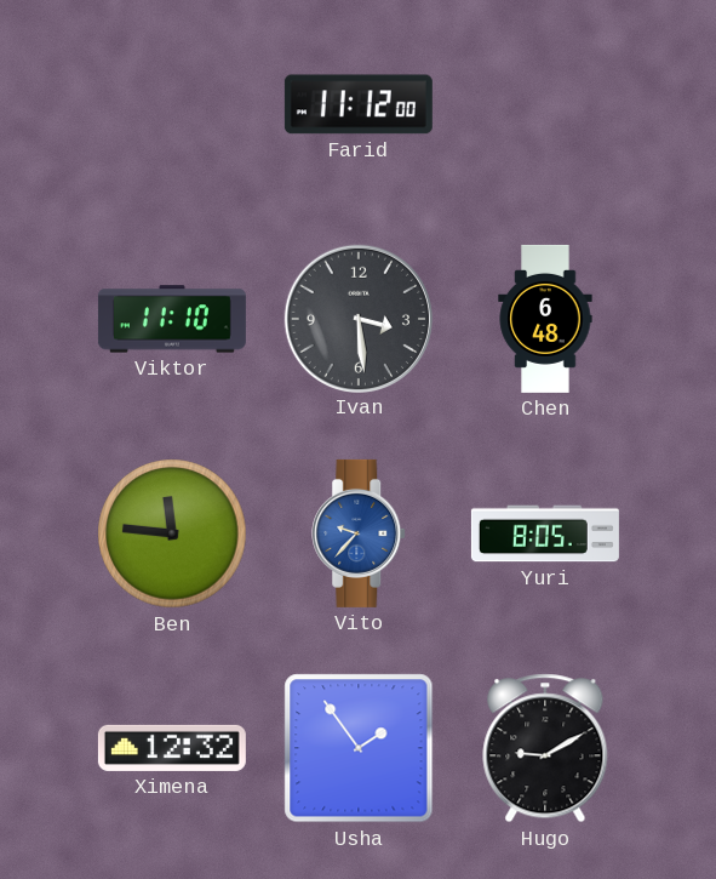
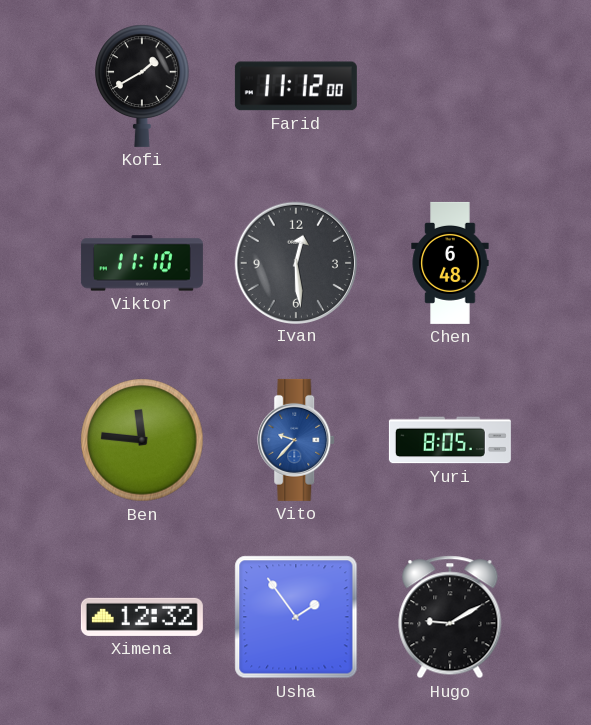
Kofi: none -> 1:40 (142, 86)
Ivan: 3:29 -> 12:29 (295, 262)
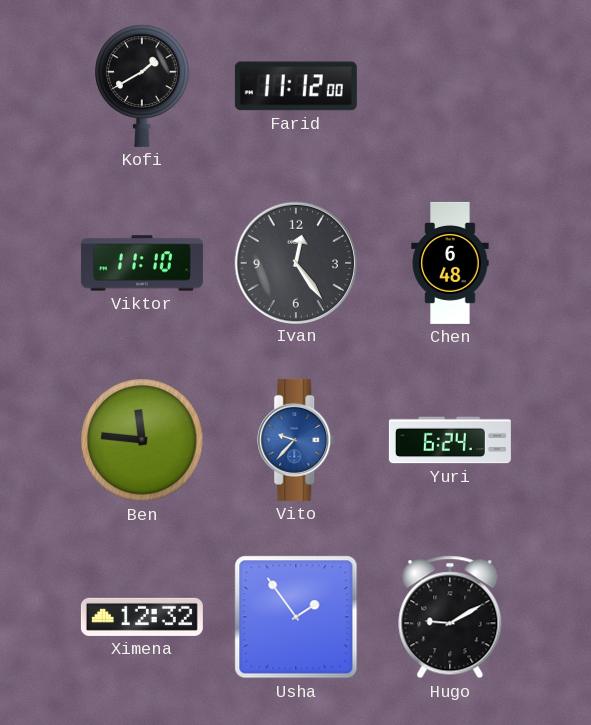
Ivan: 12:29 -> 12:24 (295, 262)
Yuri: 8:05 -> 6:24 (450, 440)
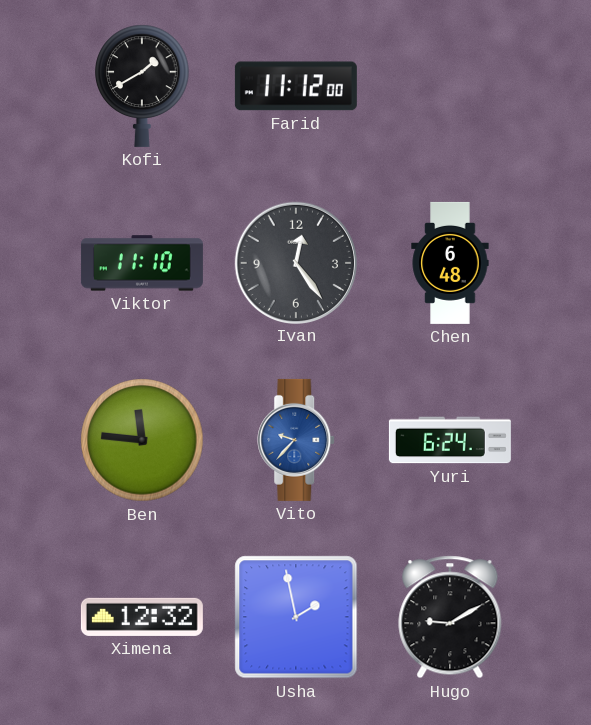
Usha: 1:54 -> 1:58 (296, 617)
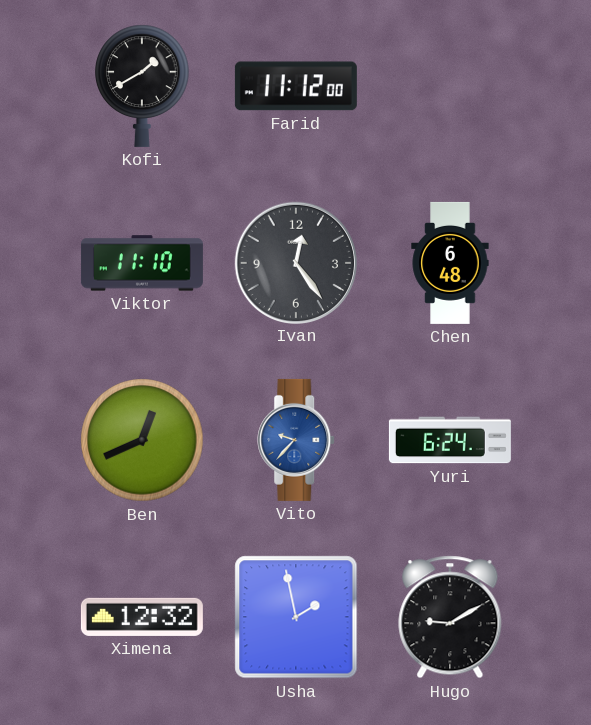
Ben: 11:46 -> 12:41 (142, 440)
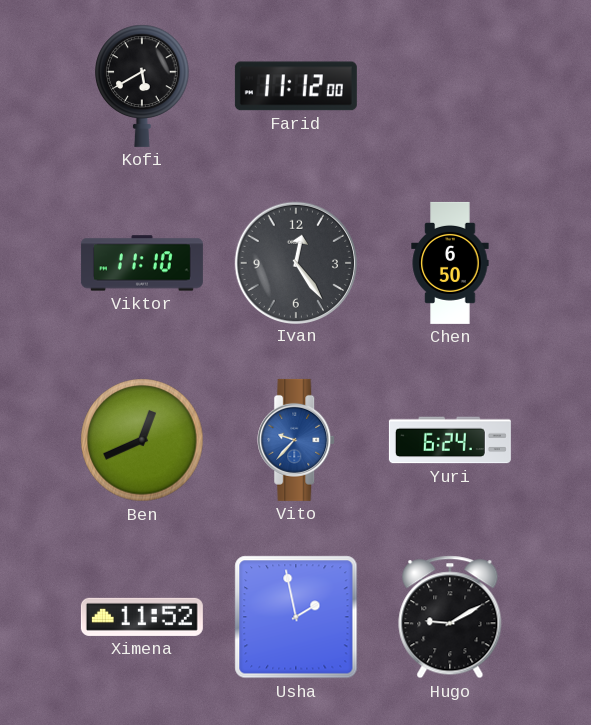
Kofi: 1:40 -> 5:40 (142, 86)
Chen: 6:48 -> 6:50 (450, 263)
Ximena: 12:32 -> 11:52 (142, 617)
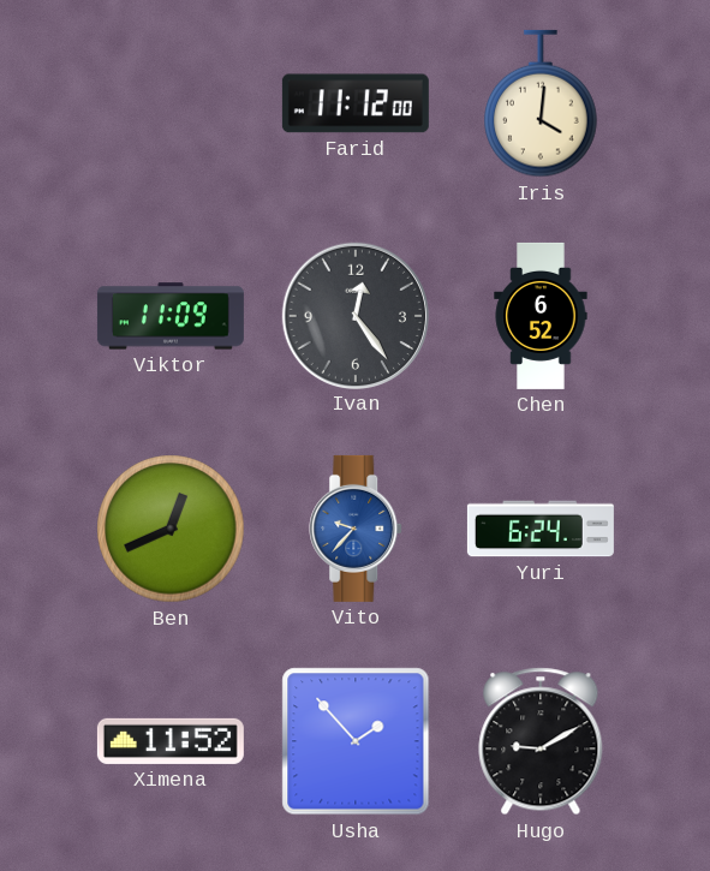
Kofi: 5:40 -> none (142, 86)
Iris: none -> 4:01 (541, 103)
Viktor: 11:10 -> 11:09 (171, 316)
Chen: 6:50 -> 6:52 (541, 316)
Usha: 1:58 -> 1:53 (356, 741)
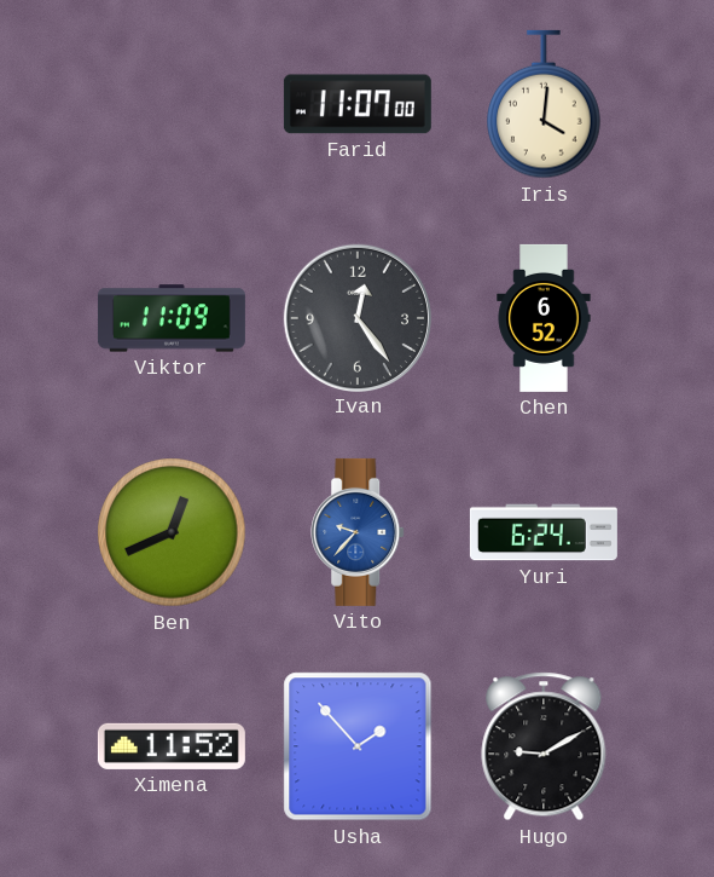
Farid: 11:12 -> 11:07 (358, 104)
